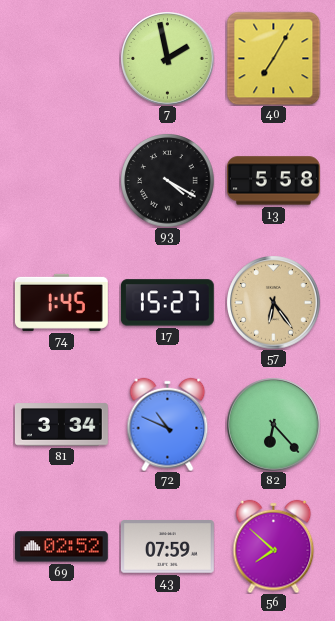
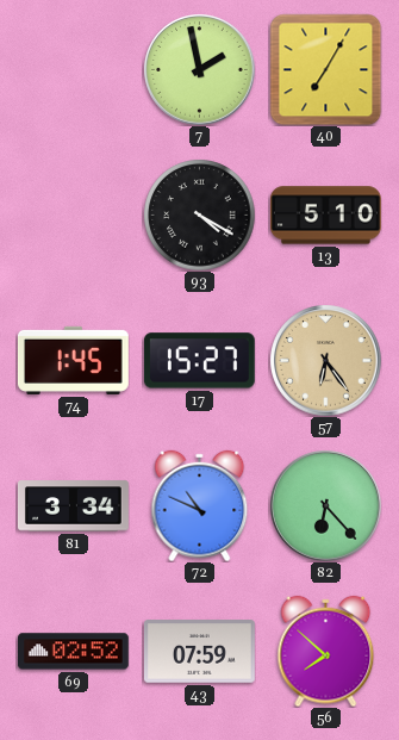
13: 5:58 -> 5:10 (325, 216)
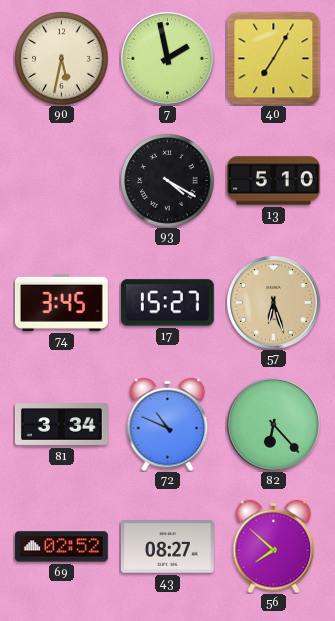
90: none -> 5:32 (61, 58)
74: 1:45 -> 3:45 (61, 302)
57: 6:24 -> 6:27 (273, 302)
43: 07:59 -> 08:27 (167, 547)
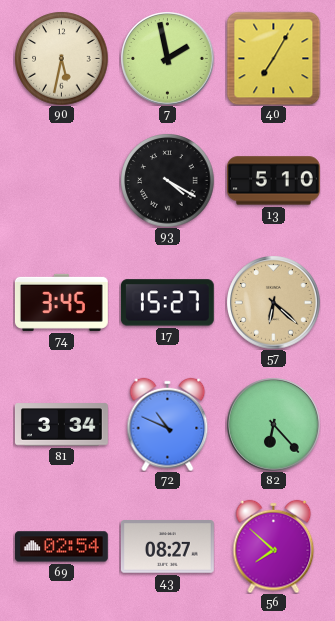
57: 6:27 -> 6:22 (273, 302)
69: 02:52 -> 02:54 (61, 547)
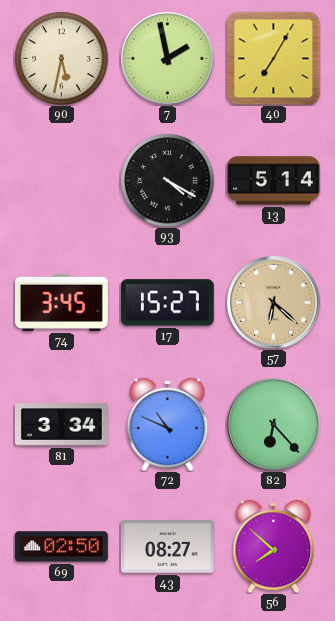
13: 5:10 -> 5:14 (273, 181)
69: 02:54 -> 02:50 (61, 547)
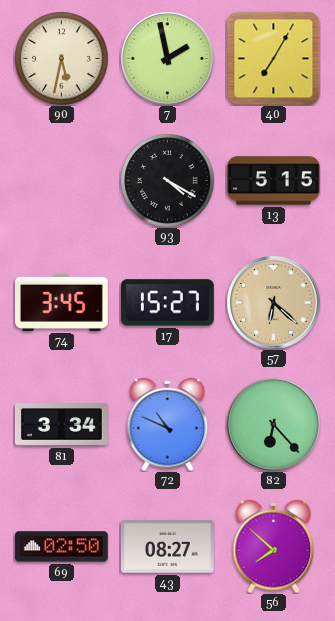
13: 5:14 -> 5:15 (273, 181)
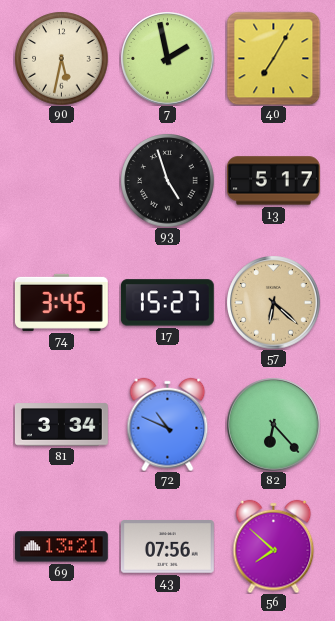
93: 4:20 -> 4:57 (167, 180)
13: 5:15 -> 5:17 (273, 181)
69: 02:50 -> 13:21 (61, 547)
43: 08:27 -> 07:56 (167, 547)
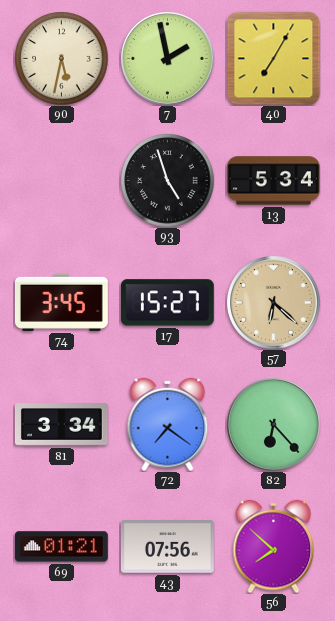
13: 5:17 -> 5:34 (273, 181)
72: 10:49 -> 7:21 (168, 424)
69: 13:21 -> 01:21 (61, 547)
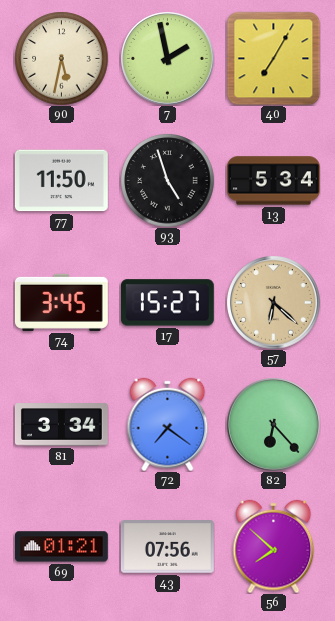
77: none -> 11:50 (61, 181)
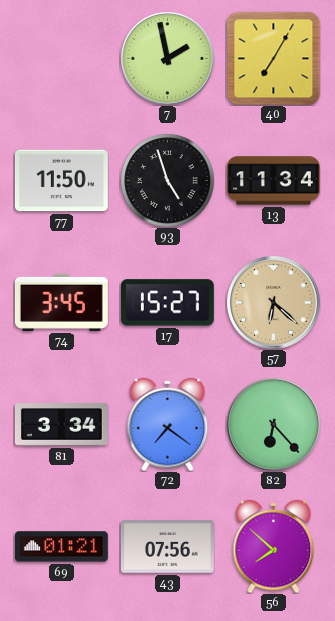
90: 5:32 -> none (61, 58)
13: 5:34 -> 11:34 (273, 181)
